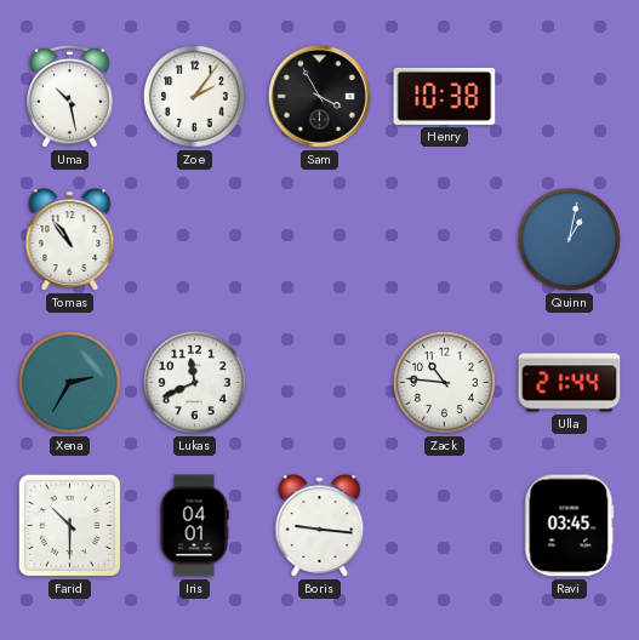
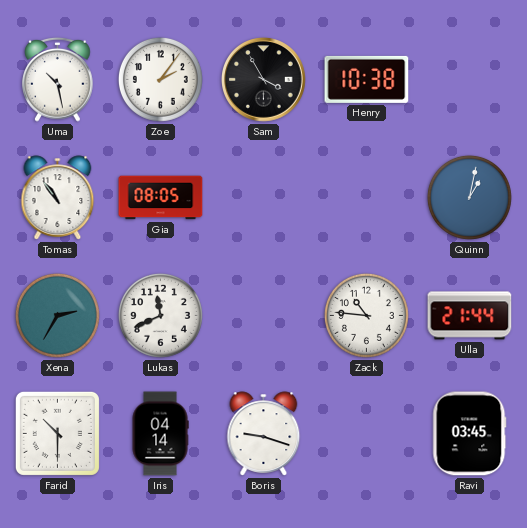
Gia: none -> 08:05 (161, 198)
Iris: 04:01 -> 04:14 (160, 434)
Boris: 9:16 -> 9:18 (264, 434)
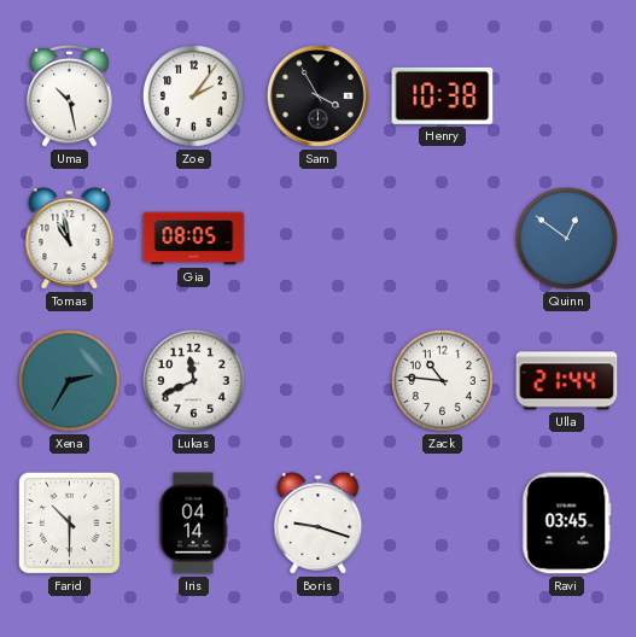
Tomas: 10:54 -> 10:58 (70, 239)
Quinn: 1:02 -> 12:51 (566, 238)
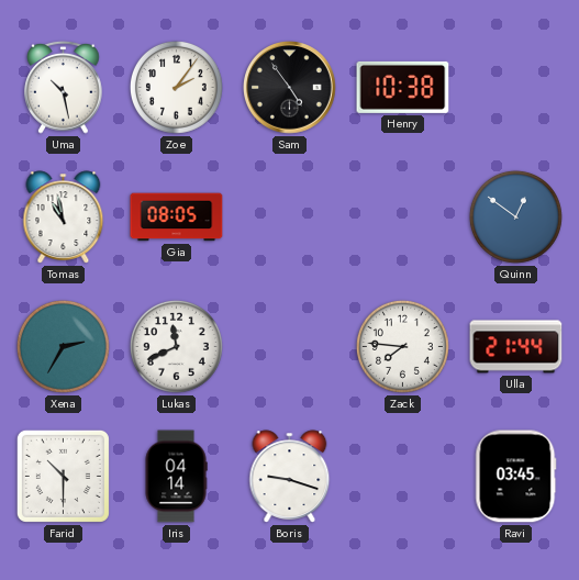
Sam: 3:55 -> 4:54 (290, 88)
Zack: 10:46 -> 7:46 (402, 346)
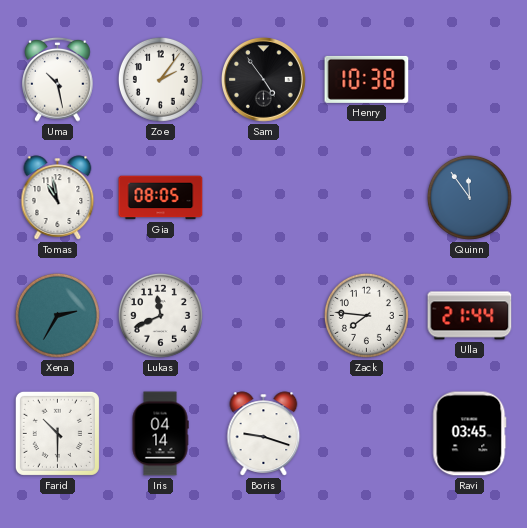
Quinn: 12:51 -> 11:54 (469, 197)
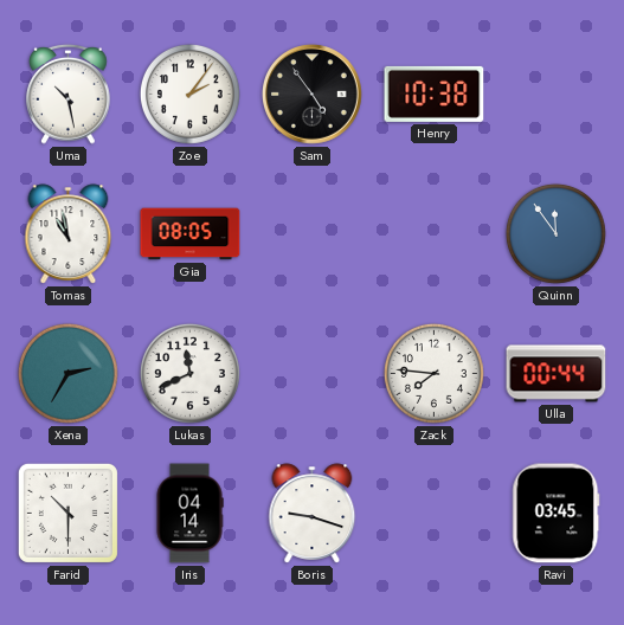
Ulla: 21:44 -> 00:44 (557, 374)
